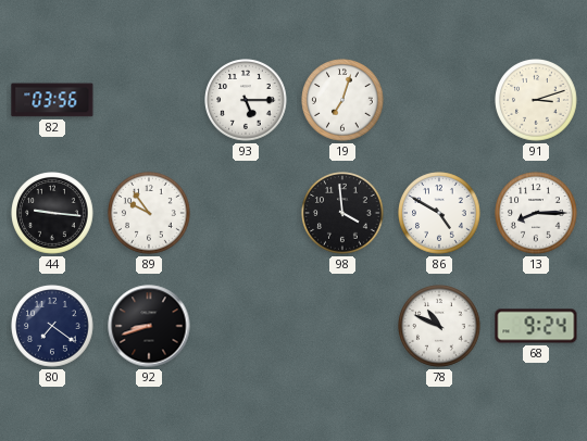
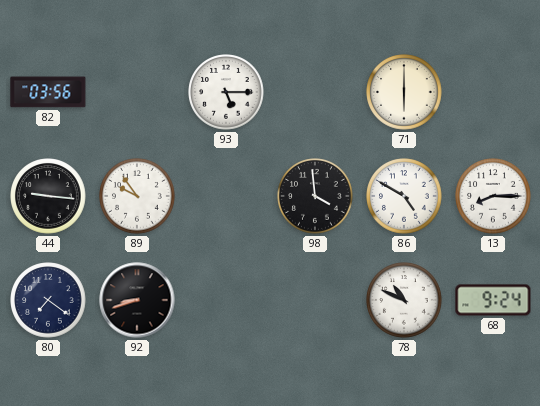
19: 7:03 -> none (342, 100)
71: none -> 6:00 (404, 92)
91: 3:12 -> none (536, 100)
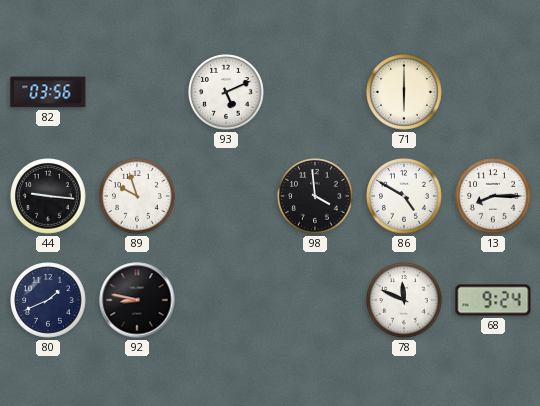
93: 5:15 -> 5:11 (226, 92)
89: 9:54 -> 9:57 (137, 196)
80: 7:21 -> 1:41 (48, 300)
92: 8:42 -> 8:47 (137, 300)
78: 10:49 -> 11:49 (404, 300)
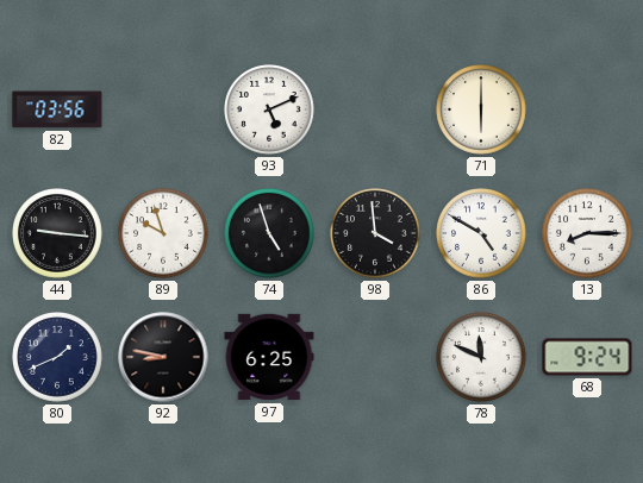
74: none -> 4:57 (269, 233)
97: none -> 6:25 (269, 357)
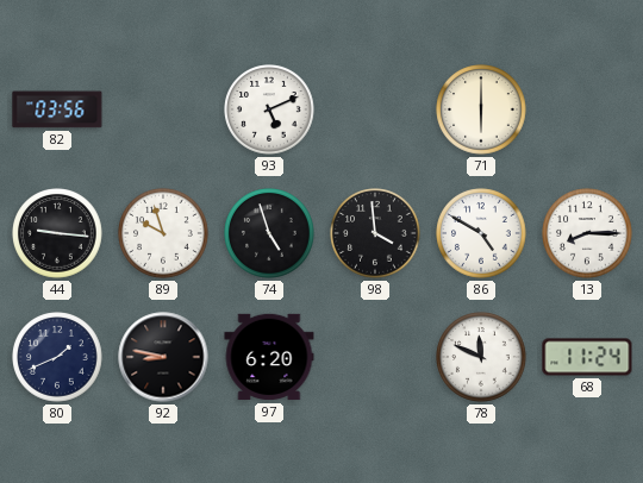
97: 6:25 -> 6:20 (269, 357)
68: 9:24 -> 11:24 (587, 357)
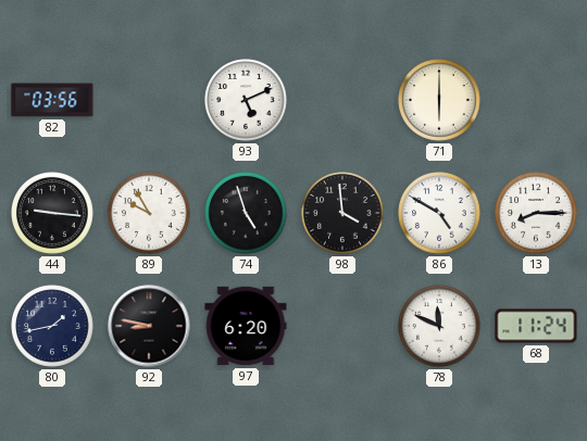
89: 9:57 -> 9:55 (149, 213)
80: 1:41 -> 1:43 (52, 326)
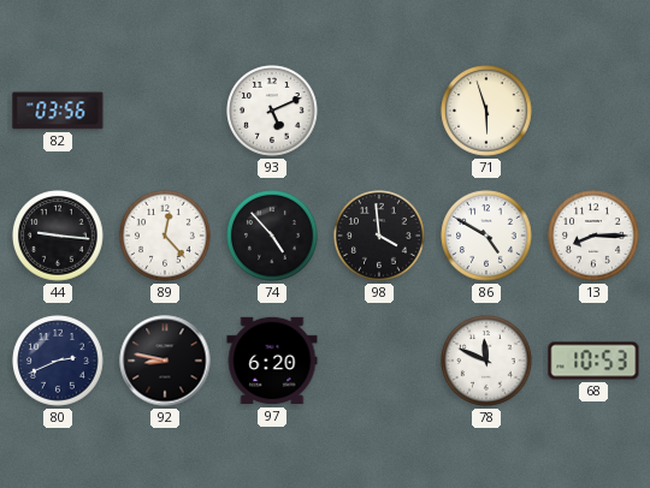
71: 6:00 -> 5:57 (486, 111)
89: 9:55 -> 12:23 (165, 236)
74: 4:57 -> 4:53 (272, 236)
80: 1:43 -> 2:41 (58, 361)
68: 11:24 -> 10:53 (593, 361)
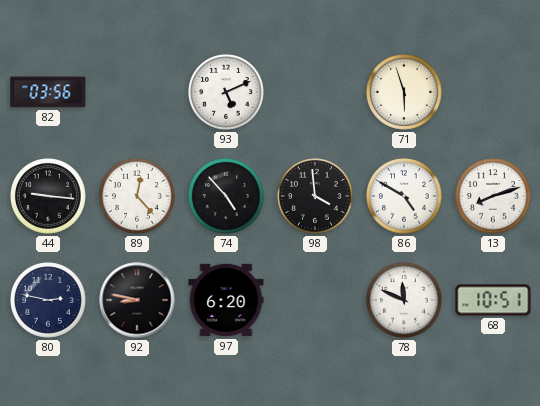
13: 8:15 -> 8:12 (493, 196)
80: 2:41 -> 2:47 (48, 300)
68: 10:53 -> 10:51 (493, 300)
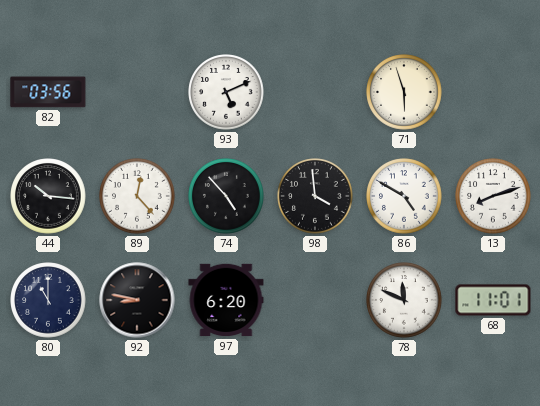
44: 9:16 -> 10:16 (48, 196)
80: 2:47 -> 11:00 (48, 300)
68: 10:51 -> 11:01 (493, 300)
